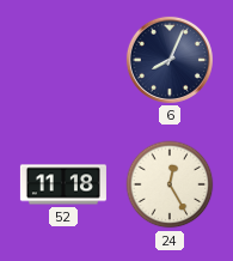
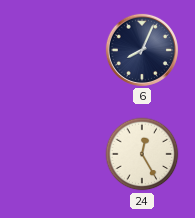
52: 11:18 -> none (63, 184)
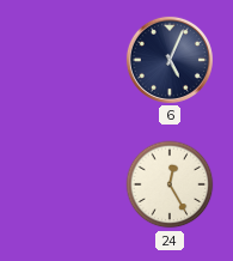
6: 8:04 -> 5:04 (170, 60)
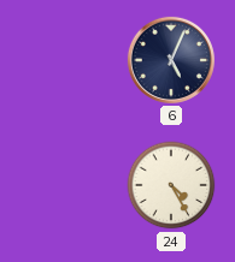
24: 12:25 -> 4:25 (171, 185)
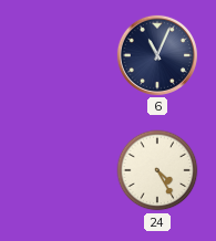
6: 5:04 -> 11:04 (157, 55)
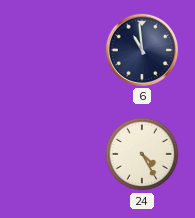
6: 11:04 -> 10:59 (142, 50)
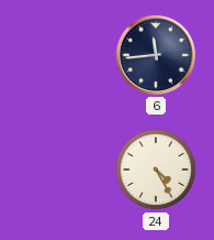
6: 10:59 -> 11:44 (156, 55)
